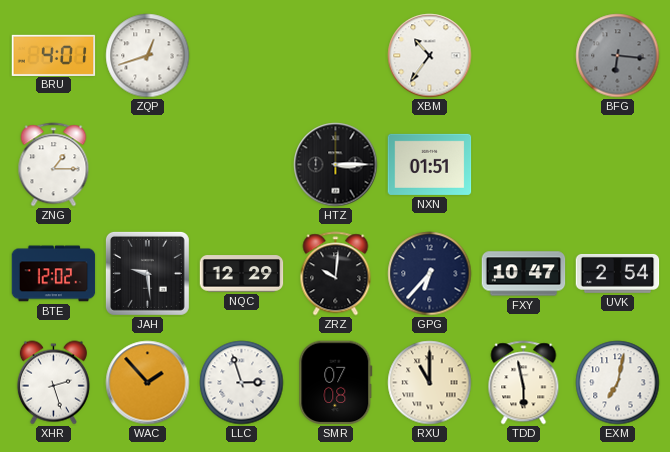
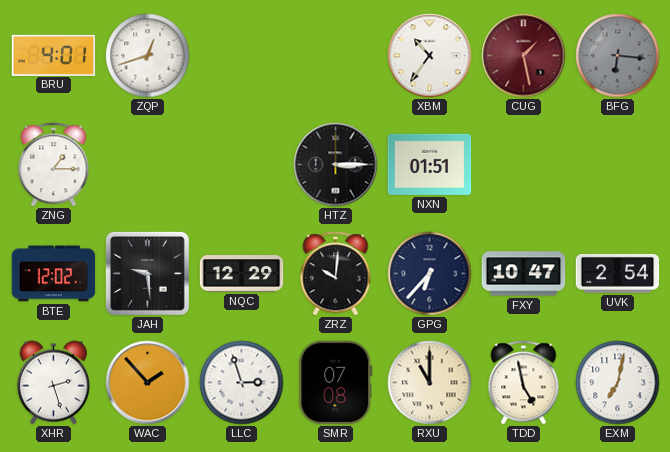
CUG: none -> 1:28 (524, 56)
TDD: 5:58 -> 4:58 (524, 383)
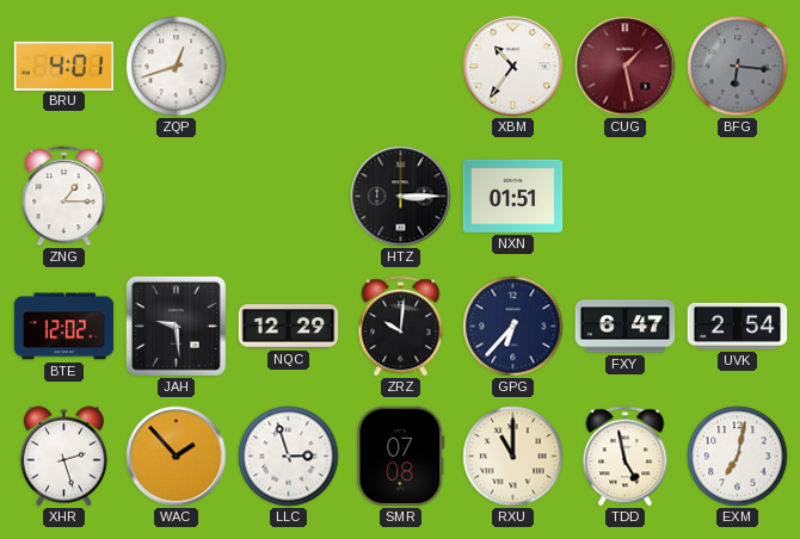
FXY: 10:47 -> 6:47 (626, 327)
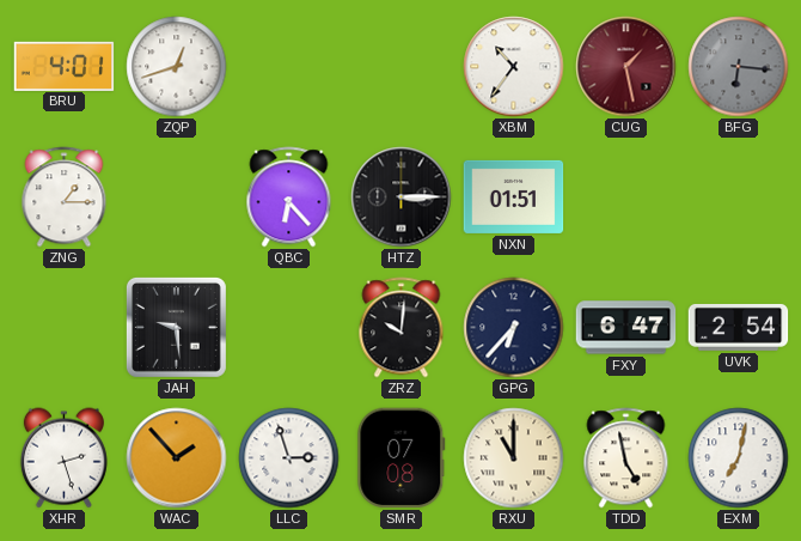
QBC: none -> 6:23 (289, 197)
BTE: 12:02 -> none (64, 327)
NQC: 12:29 -> none (289, 327)
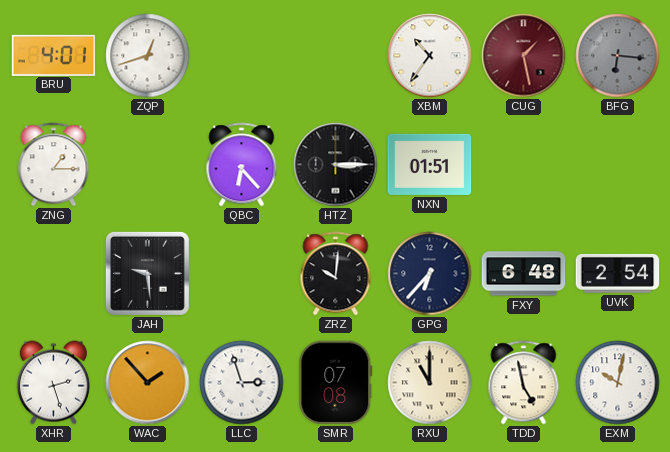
FXY: 6:47 -> 6:48 (524, 274)
EXM: 7:02 -> 10:02 (618, 383)
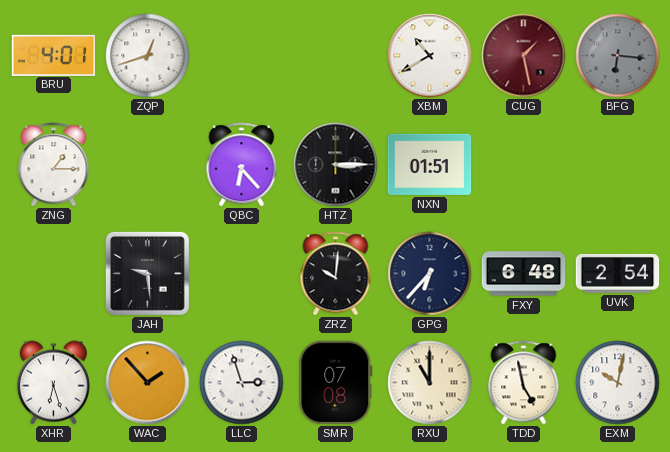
XBM: 10:36 -> 10:40 (430, 56)
XHR: 2:27 -> 6:27 (53, 383)
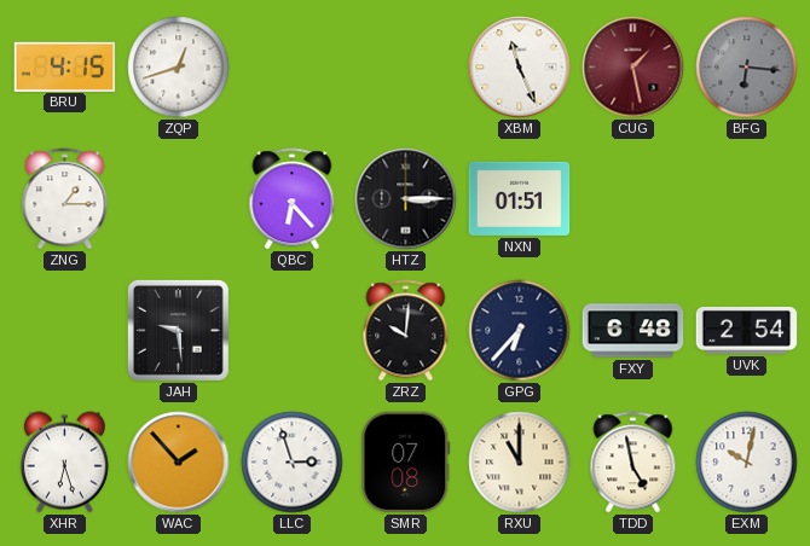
BRU: 4:01 -> 4:15 (65, 66)
XBM: 10:40 -> 11:26 (520, 68)
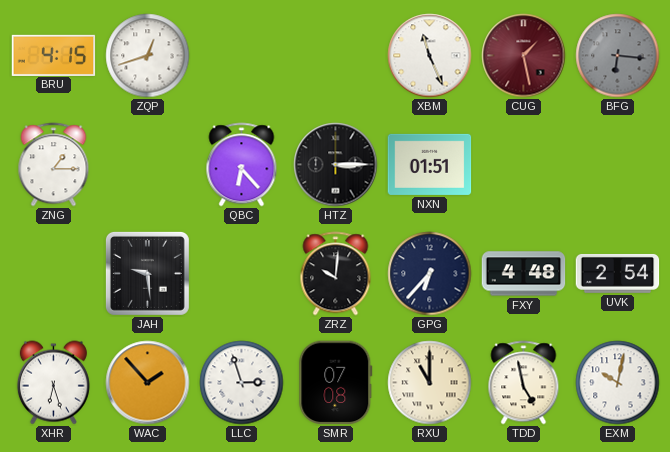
FXY: 6:48 -> 4:48 (524, 274)
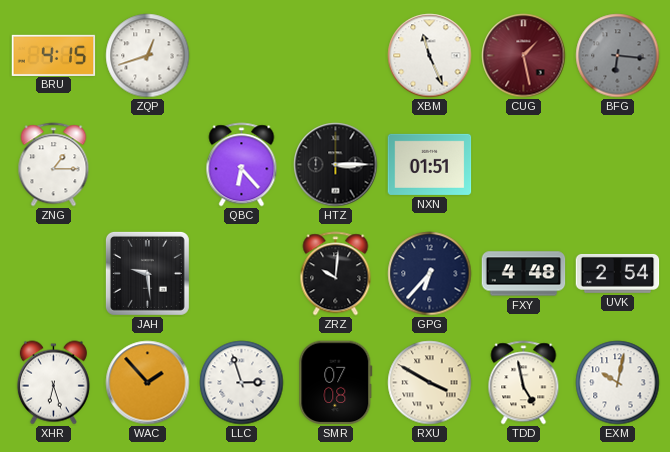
RXU: 11:00 -> 3:50 (430, 383)
